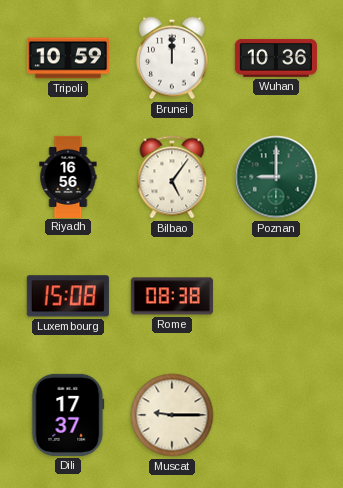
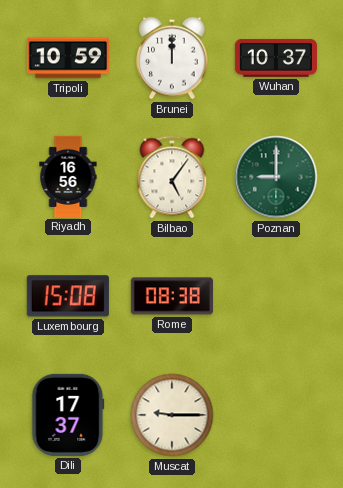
Wuhan: 10:36 -> 10:37 (276, 59)
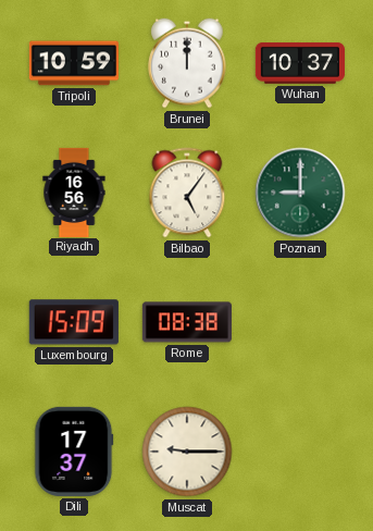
Luxembourg: 15:08 -> 15:09 (74, 322)
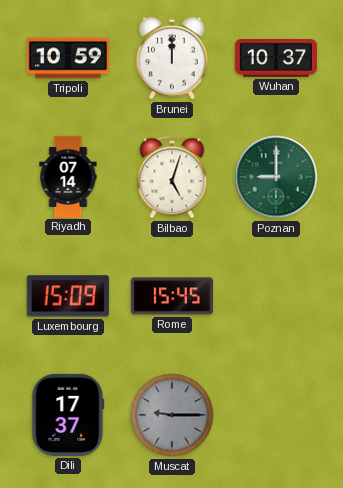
Riyadh: 16:56 -> 07:14 (68, 176)
Bilbao: 5:06 -> 5:03 (172, 177)
Rome: 08:38 -> 15:45 (172, 296)
Muscat dial: cream -> grey (172, 415)
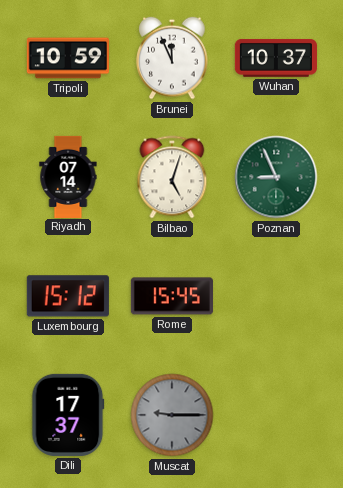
Brunei: 12:00 -> 11:56 (172, 58)
Poznan: 9:00 -> 8:56 (276, 177)
Luxembourg: 15:09 -> 15:12 (68, 296)
